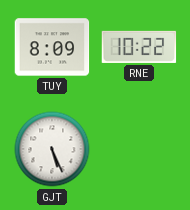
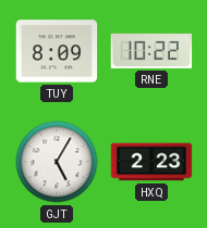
GJT: 5:26 -> 5:05 (57, 162)
HXQ: none -> 2:23 (151, 162)
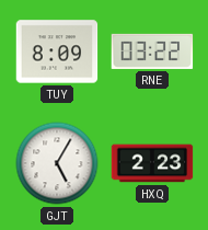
RNE: 10:22 -> 03:22 (152, 51)
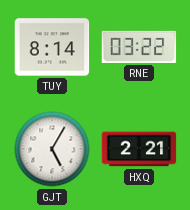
TUY: 8:09 -> 8:14 (52, 47)
HXQ: 2:23 -> 2:21 (139, 149)
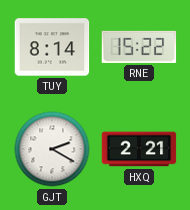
RNE: 03:22 -> 15:22 (139, 47)
GJT: 5:05 -> 2:20 (52, 149)
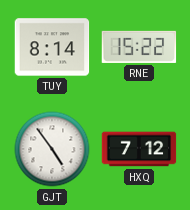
GJT: 2:20 -> 4:54 (52, 149)
HXQ: 2:21 -> 7:12 (139, 149)
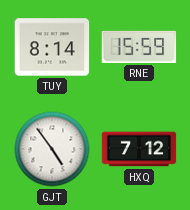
RNE: 15:22 -> 15:59 (139, 47)
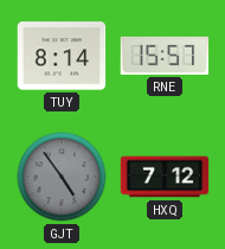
RNE: 15:59 -> 15:57 (165, 56)
GJT dial: white -> grey (62, 177)
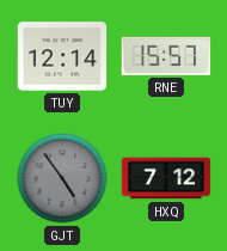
TUY: 8:14 -> 12:14 (62, 56)
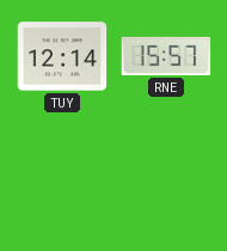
GJT: 4:54 -> none (62, 178)
HXQ: 7:12 -> none (166, 178)
